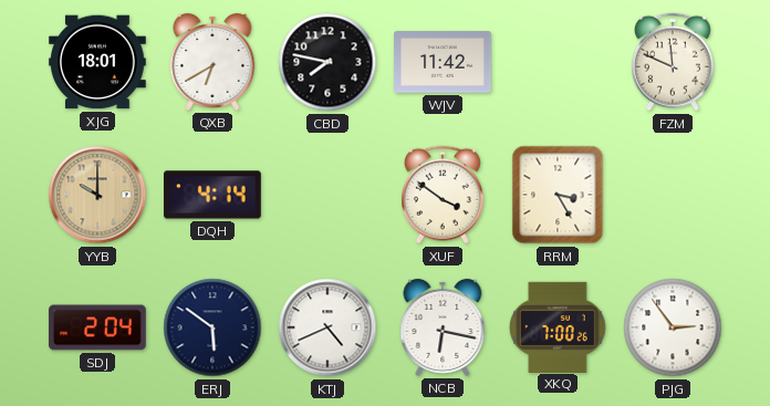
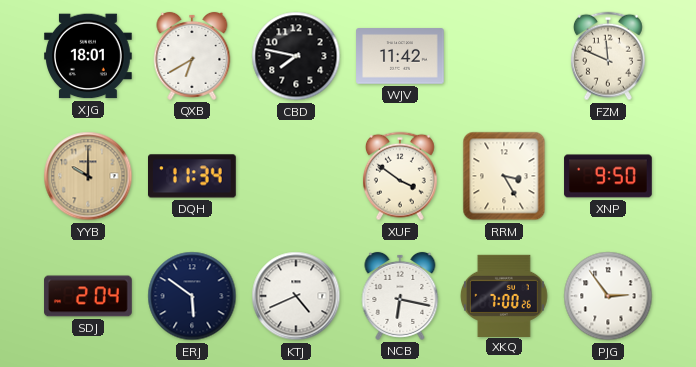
DQH: 4:14 -> 11:34 (193, 176)
XNP: none -> 9:50 (608, 176)
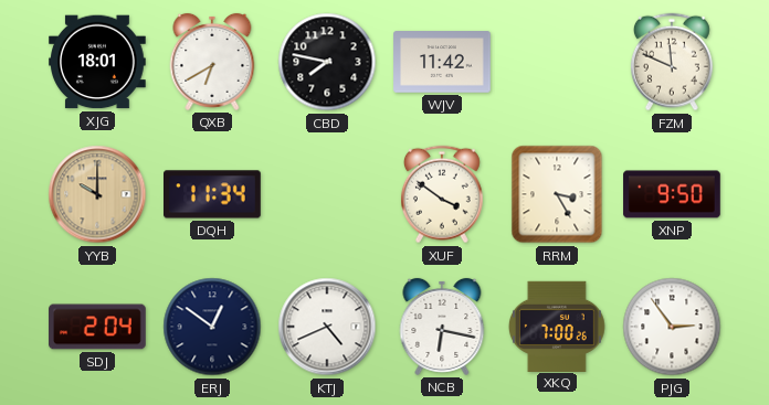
ERJ: 5:51 -> 12:51 (212, 327)
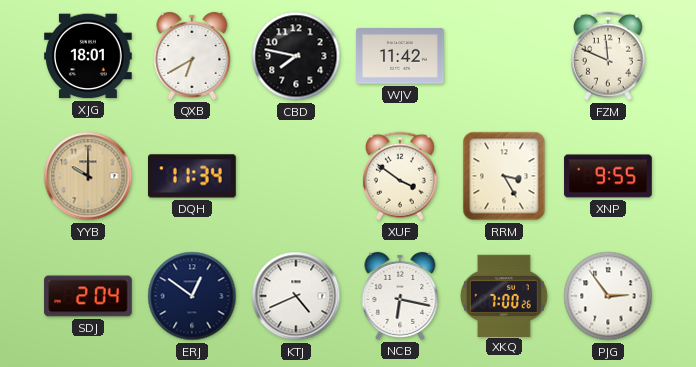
XNP: 9:50 -> 9:55 (608, 176)
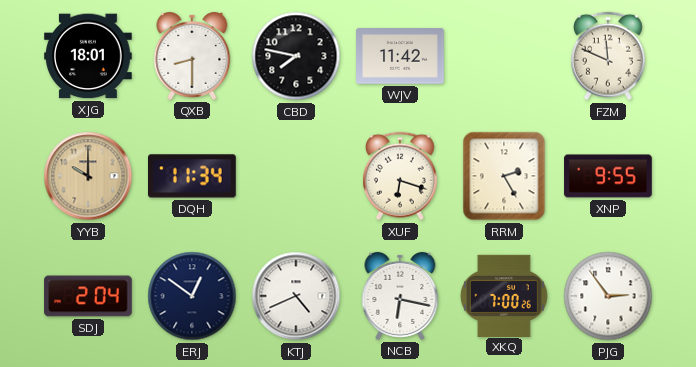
QXB: 6:40 -> 8:30 (192, 56)
XUF: 3:51 -> 6:18 (400, 176)
RRM: 3:25 -> 2:25 (504, 176)
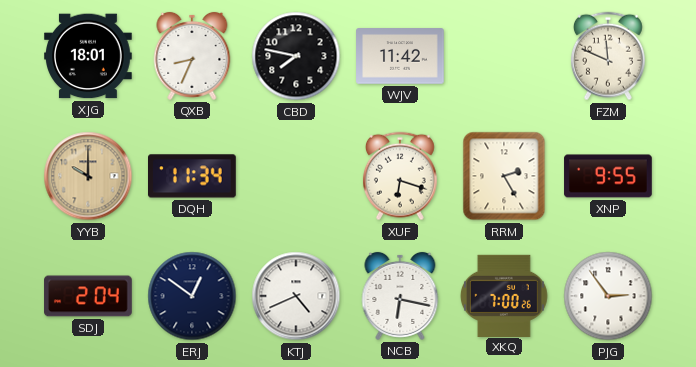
QXB: 8:30 -> 8:34 (192, 56)
